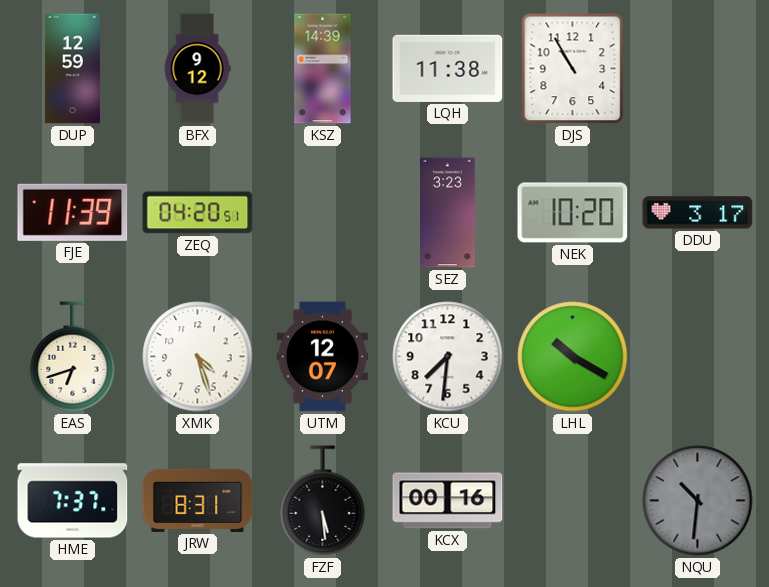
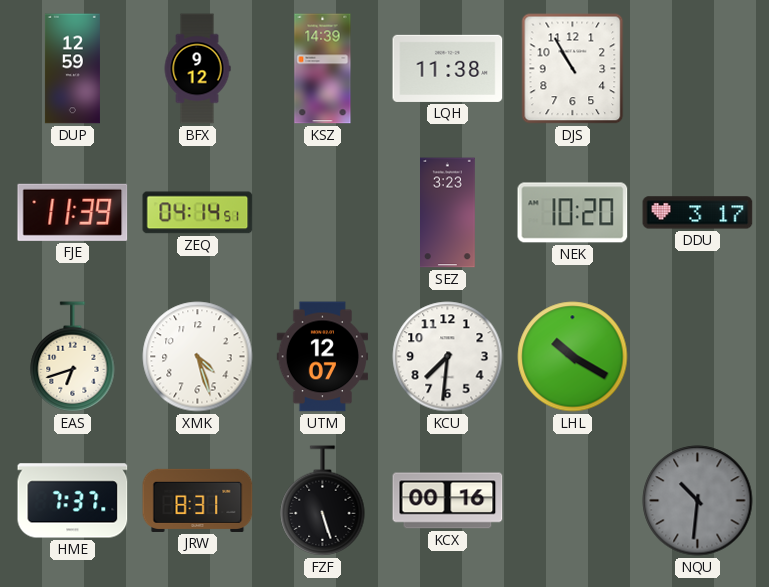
ZEQ: 04:20 -> 04:14 (198, 213)
FZF: 5:29 -> 5:27 (323, 501)
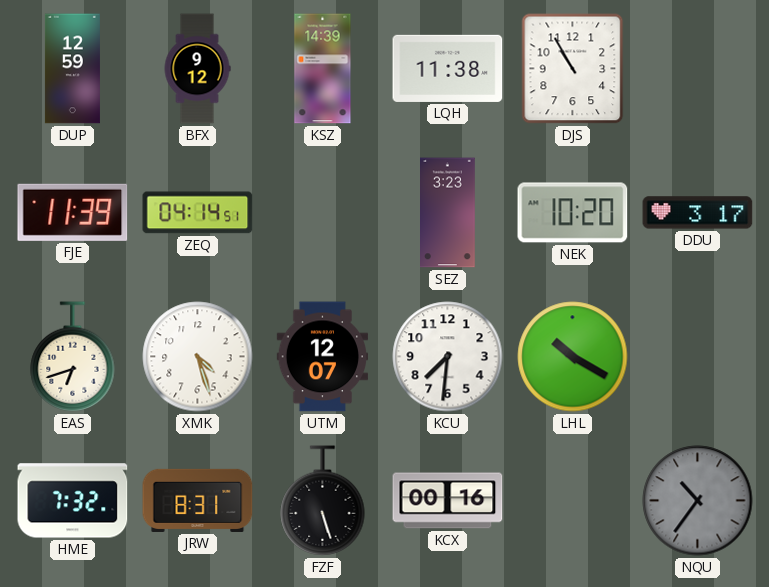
HME: 7:37 -> 7:32 (73, 501)
NQU: 10:31 -> 10:36 (698, 501)
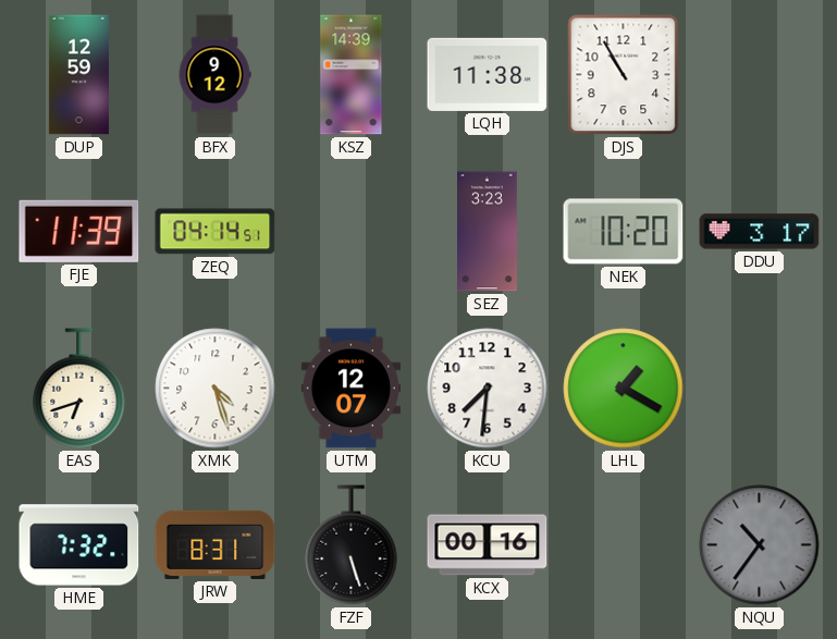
LHL: 10:20 -> 1:20 (624, 389)
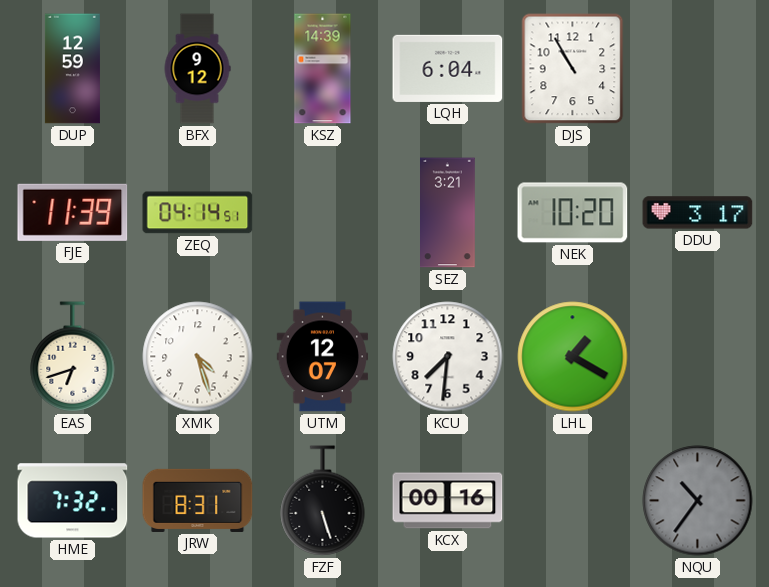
LQH: 11:38 -> 6:04 (448, 68)
SEZ: 3:23 -> 3:21 (448, 213)
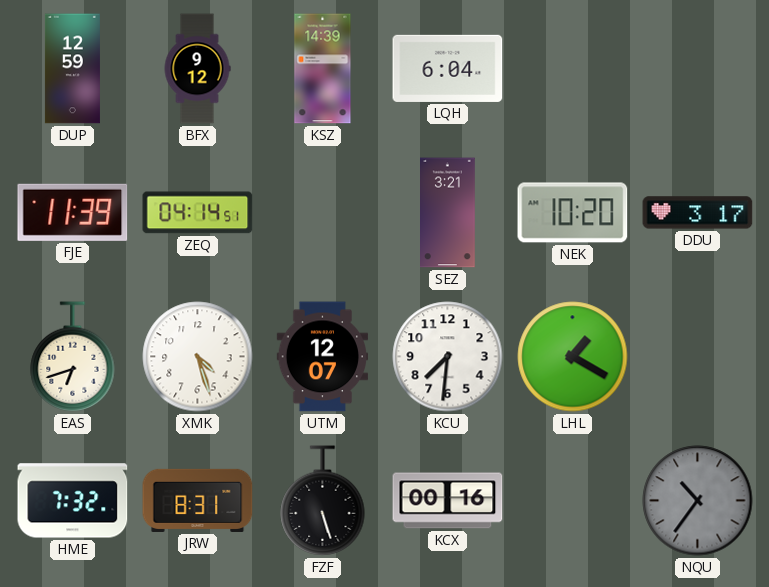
DJS: 10:55 -> none (573, 69)
